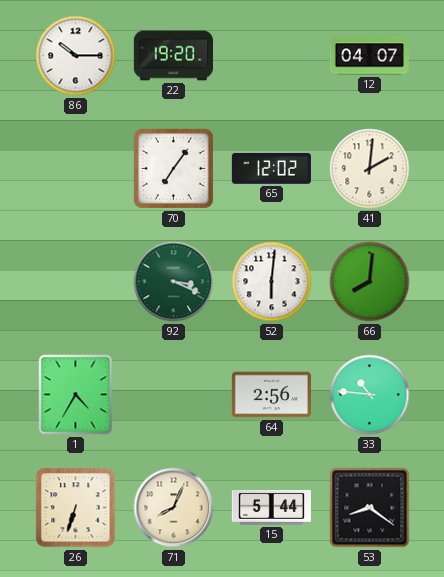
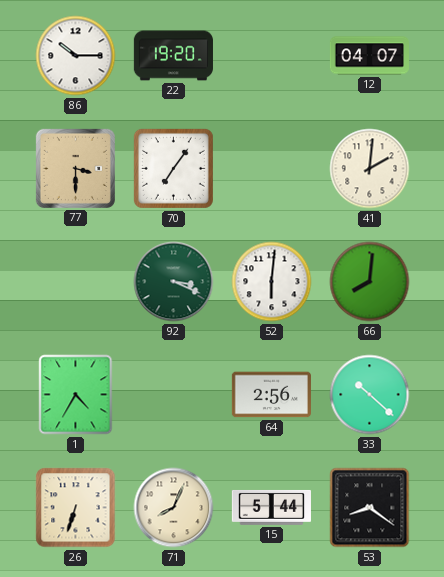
77: none -> 3:30 (75, 168)
65: 12:02 -> none (271, 169)
33: 10:46 -> 10:22 (370, 395)
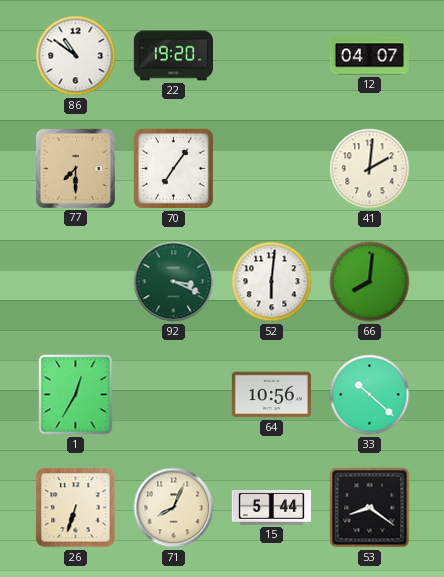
86: 10:15 -> 10:51 (76, 56)
77: 3:30 -> 7:30 (75, 168)
1: 4:35 -> 12:35 (76, 395)
64: 2:56 -> 10:56 (271, 395)
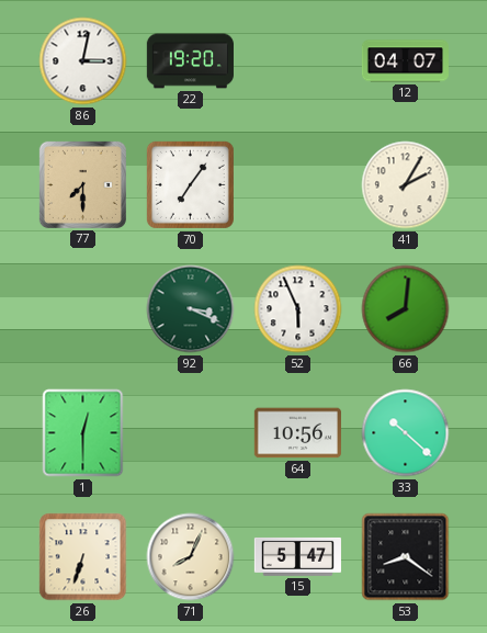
86: 10:51 -> 3:02 (83, 61)
41: 2:01 -> 2:05 (406, 185)
52: 6:01 -> 5:56 (298, 309)
1: 12:35 -> 12:30 (83, 433)
15: 5:44 -> 5:47 (297, 556)
